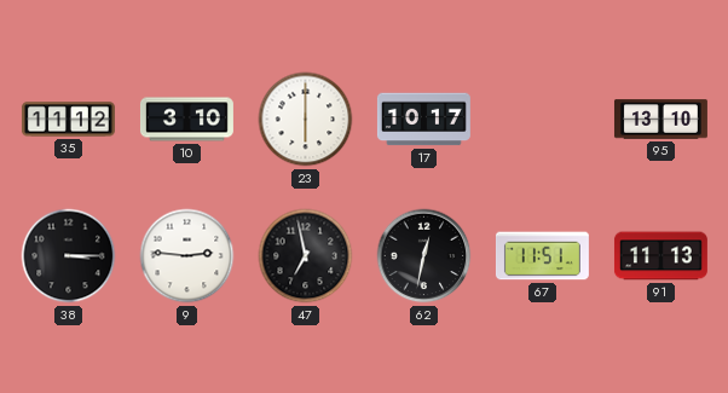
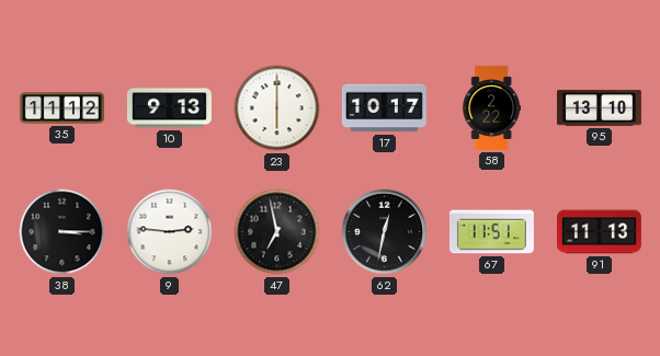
10: 3:10 -> 9:13 (169, 108)
58: none -> 2:22 (491, 107)
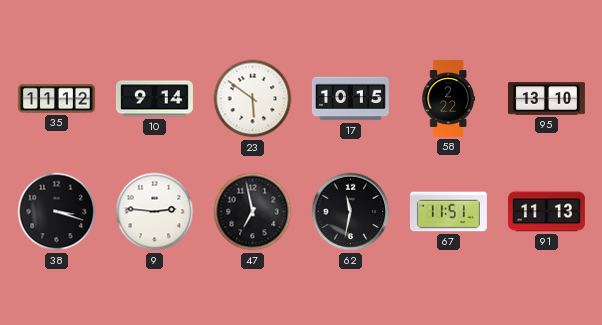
10: 9:13 -> 9:14 (154, 99)
23: 6:00 -> 5:51 (253, 99)
17: 10:17 -> 10:15 (350, 99)
38: 3:15 -> 3:18 (57, 212)
62: 12:32 -> 11:32 (351, 212)
